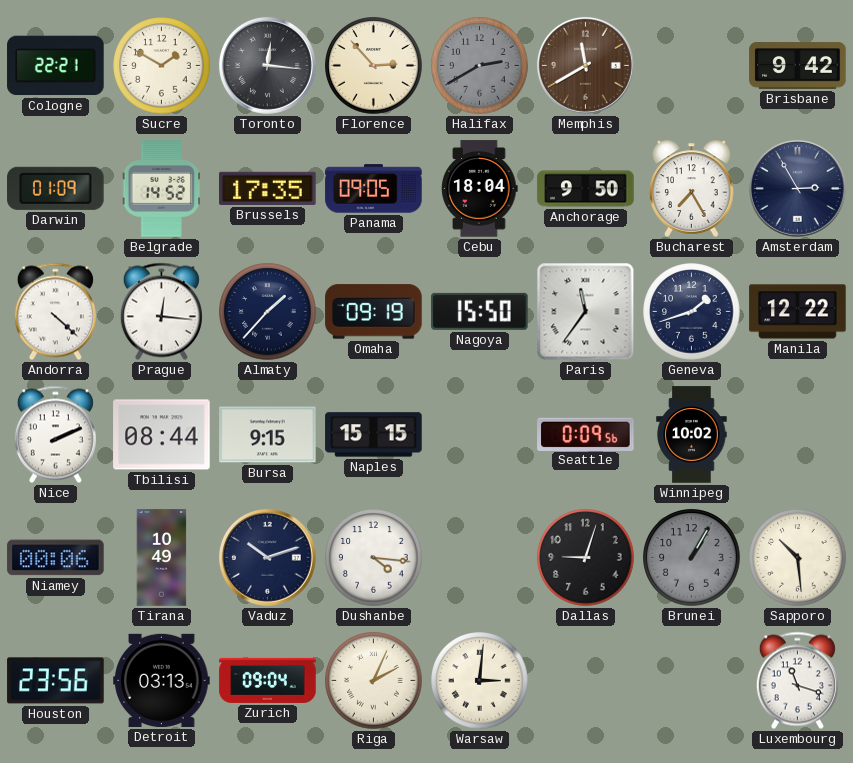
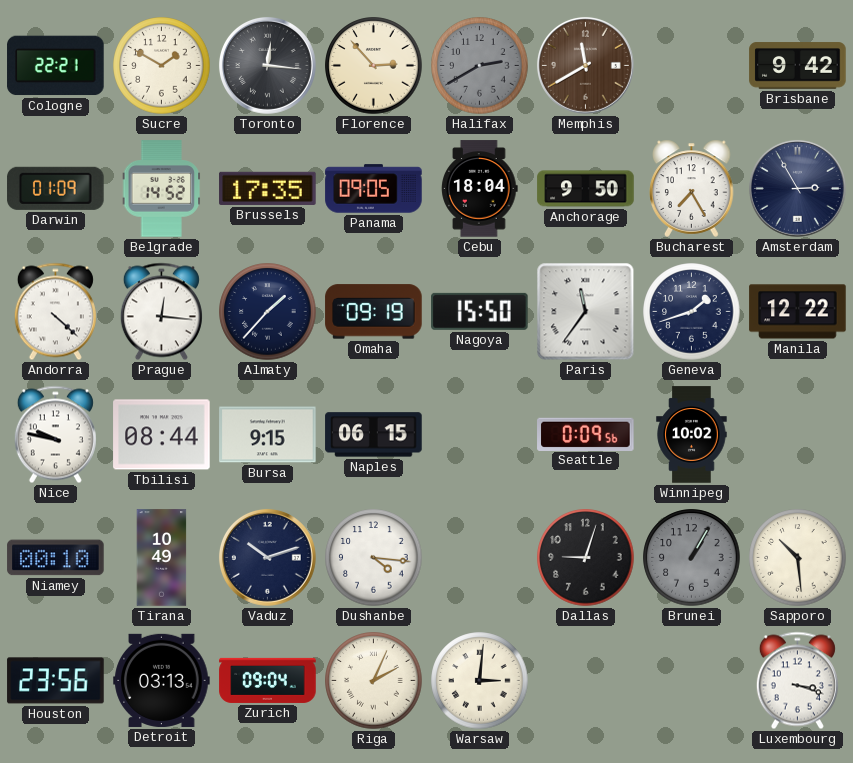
Nice: 2:11 -> 9:47 (55, 435)
Naples: 15:15 -> 06:15 (374, 435)
Niamey: 00:06 -> 00:10 (56, 558)
Luxembourg: 11:18 -> 3:18 (797, 681)
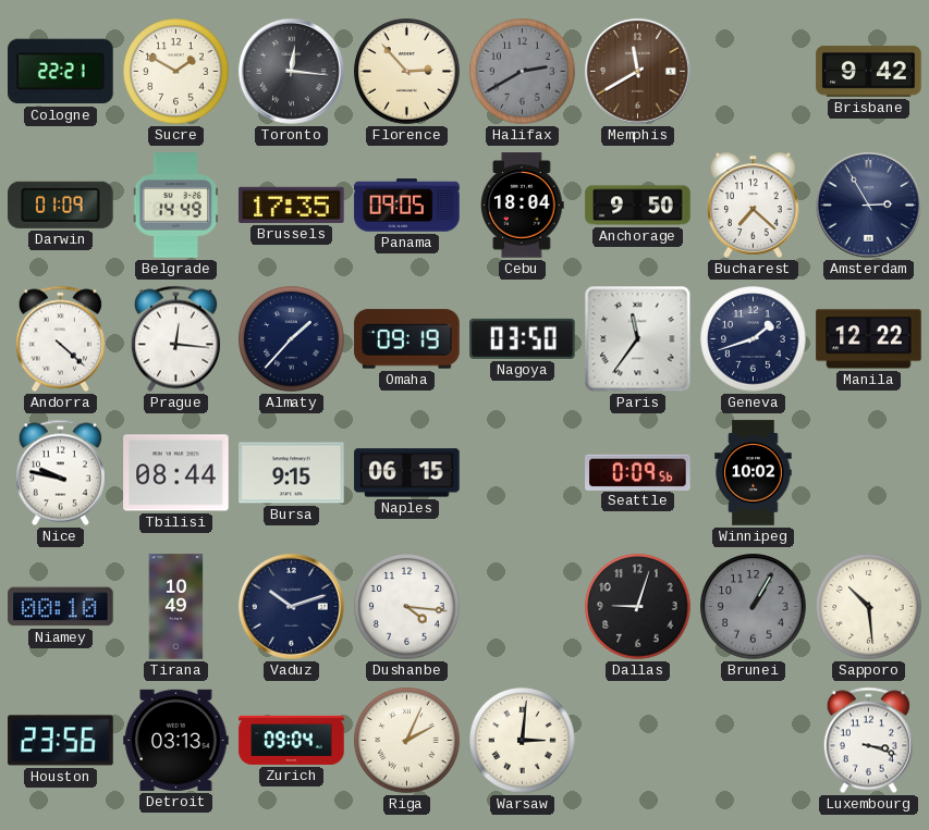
Belgrade: 14:52 -> 14:49 (176, 206)
Bucharest: 7:25 -> 7:22 (754, 205)
Nagoya: 15:50 -> 03:50 (523, 338)
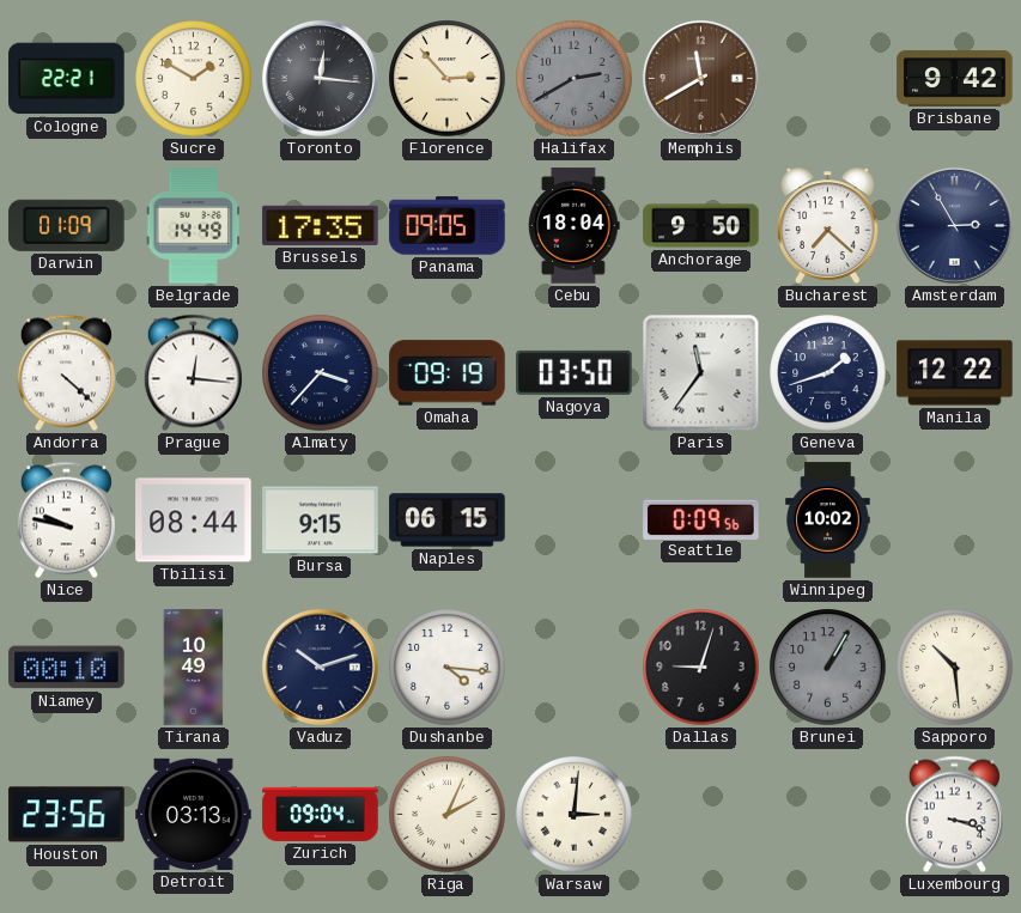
Almaty: 1:37 -> 3:37 (321, 373)
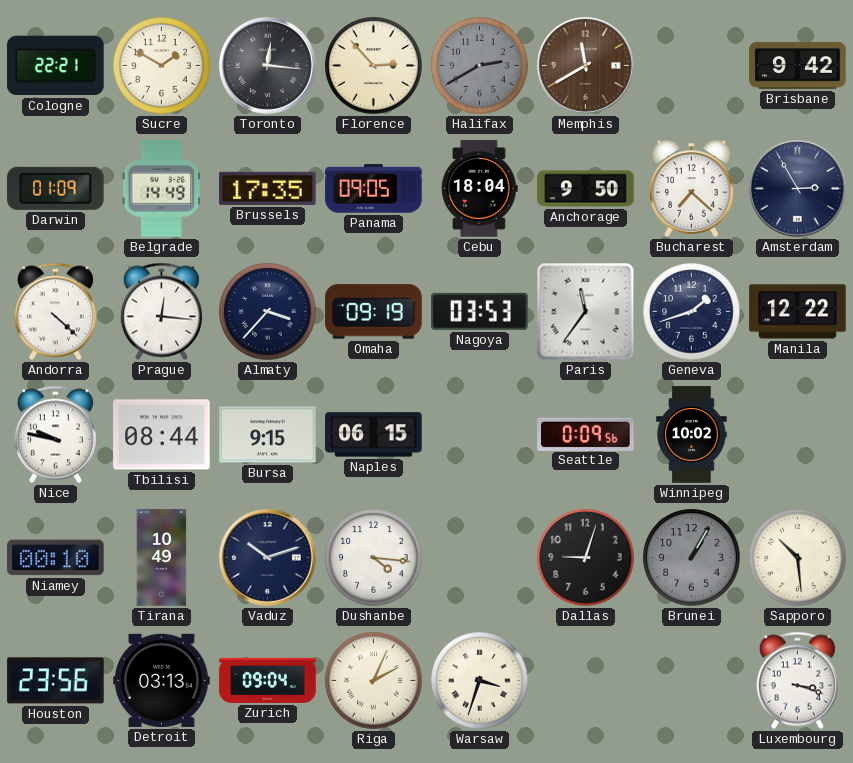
Nagoya: 03:50 -> 03:53 (480, 311)
Warsaw: 3:01 -> 3:33 (480, 681)
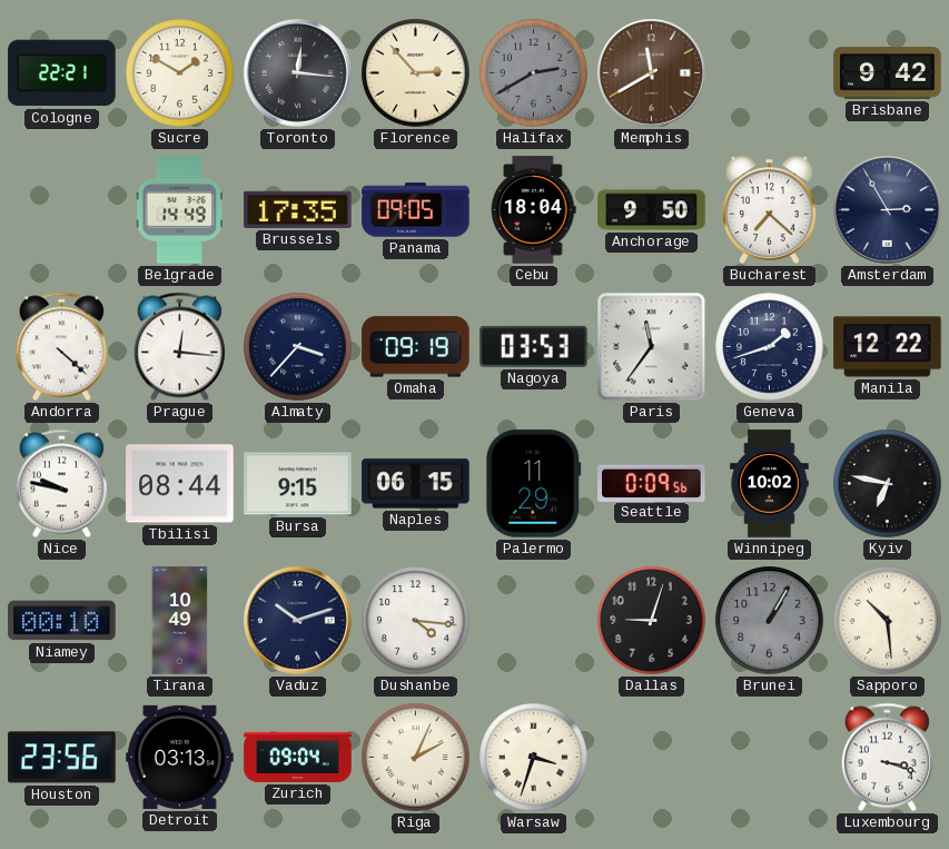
Darwin: 01:09 -> none (56, 188)
Palermo: none -> 11:29 (534, 484)
Kyiv: none -> 6:47 (888, 484)
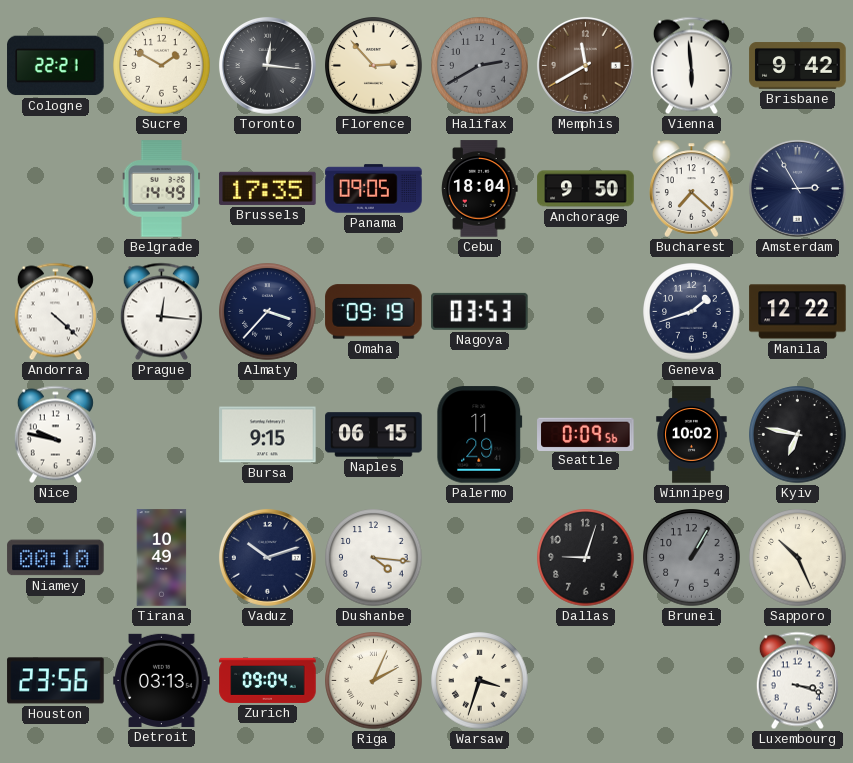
Vienna: none -> 5:59 (691, 66)
Paris: 11:36 -> none (652, 347)
Tbilisi: 08:44 -> none (180, 484)
Sapporo: 10:29 -> 10:26 (798, 558)
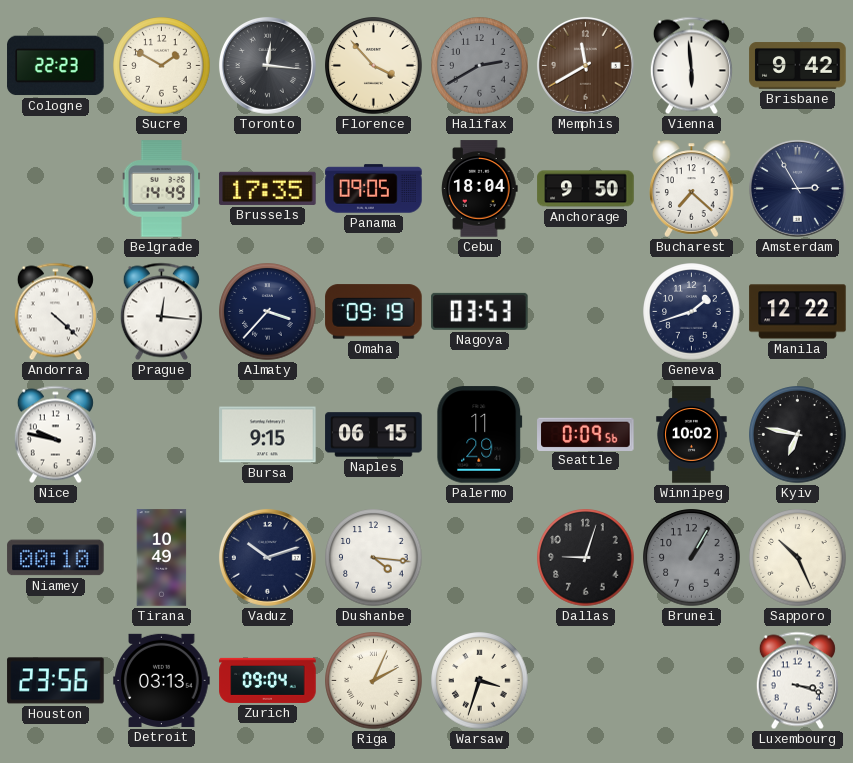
Cologne: 22:21 -> 22:23 (56, 66)
Florence: 2:53 -> 3:53 (374, 66)
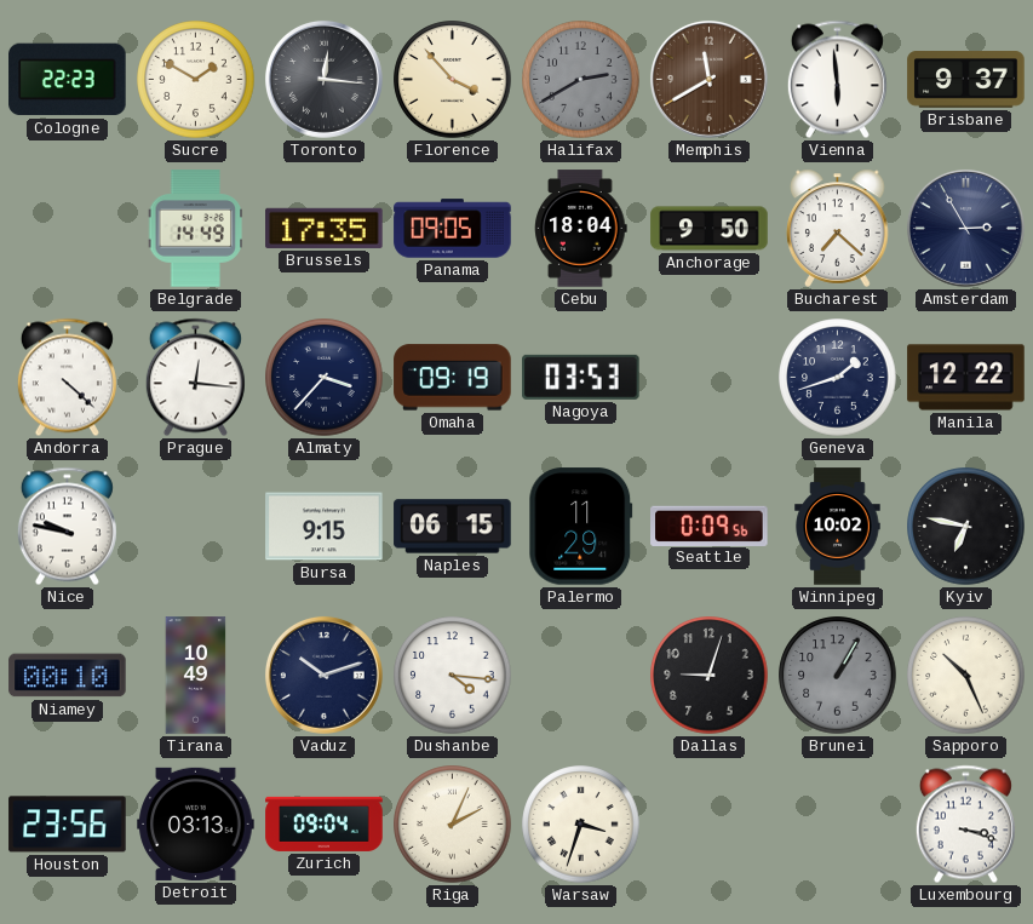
Brisbane: 9:42 -> 9:37 (966, 80)
